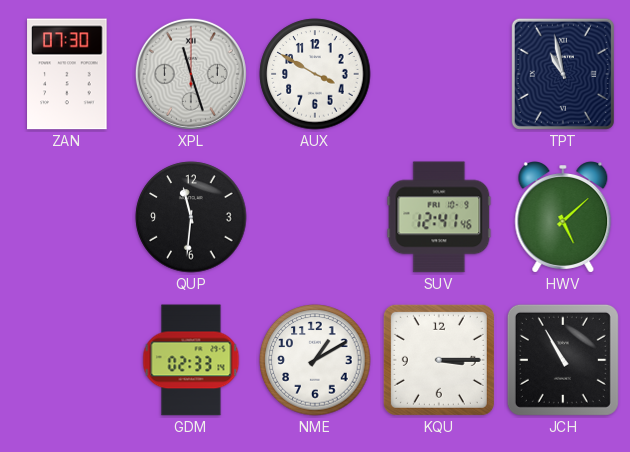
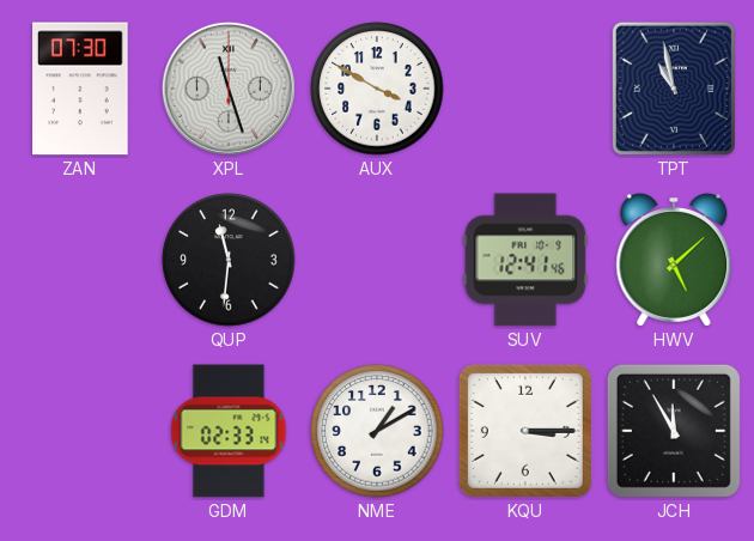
JCH: 10:55 -> 11:55 (674, 431)
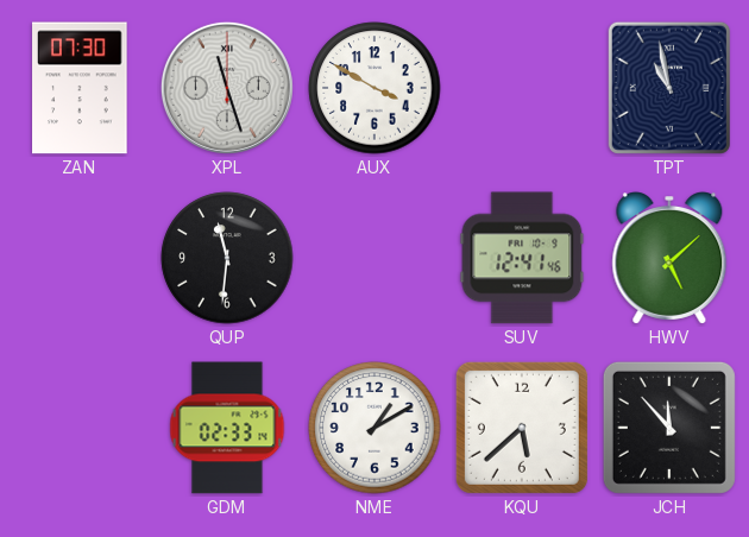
KQU: 3:15 -> 5:38 (522, 428)
JCH: 11:55 -> 11:53 (669, 428)
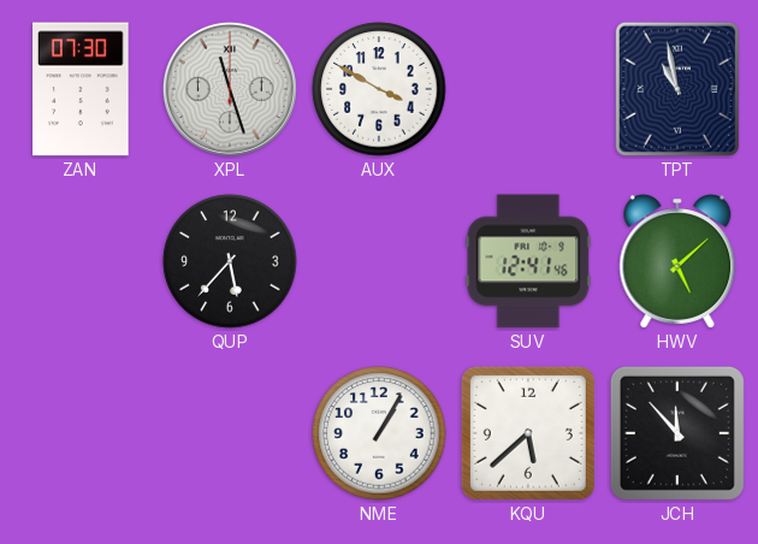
QUP: 11:31 -> 5:37 (230, 261)
GDM: 02:33 -> none (227, 428)
NME: 1:10 -> 1:05 (379, 433)
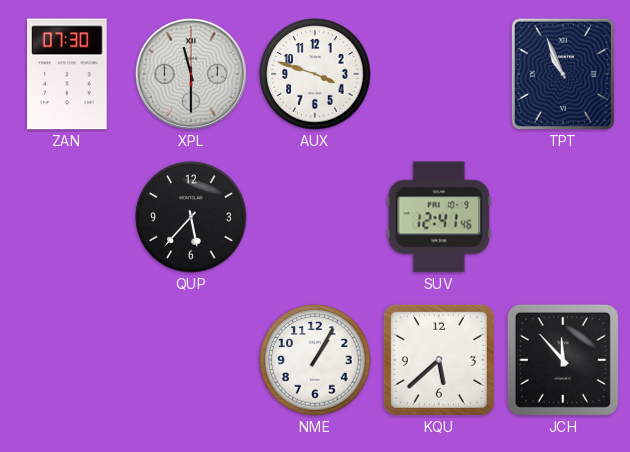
XPL: 11:27 -> 11:30 (191, 74)
AUX: 3:50 -> 3:48 (315, 74)
TPT: 10:58 -> 10:56 (563, 74)
HWV: 5:08 -> none (677, 261)
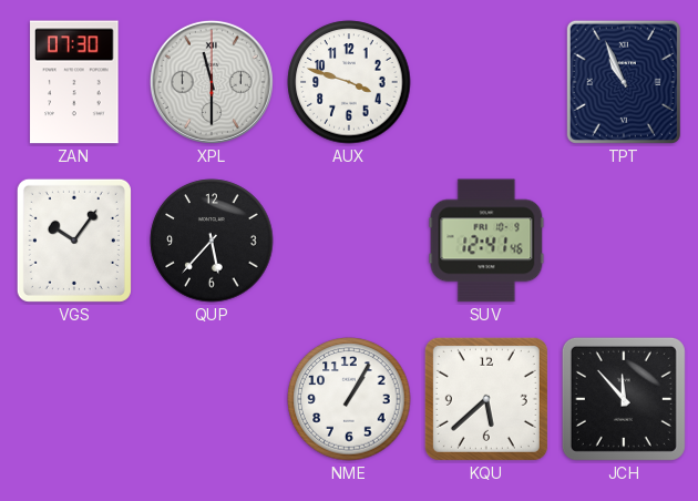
VGS: none -> 10:06 (74, 241)
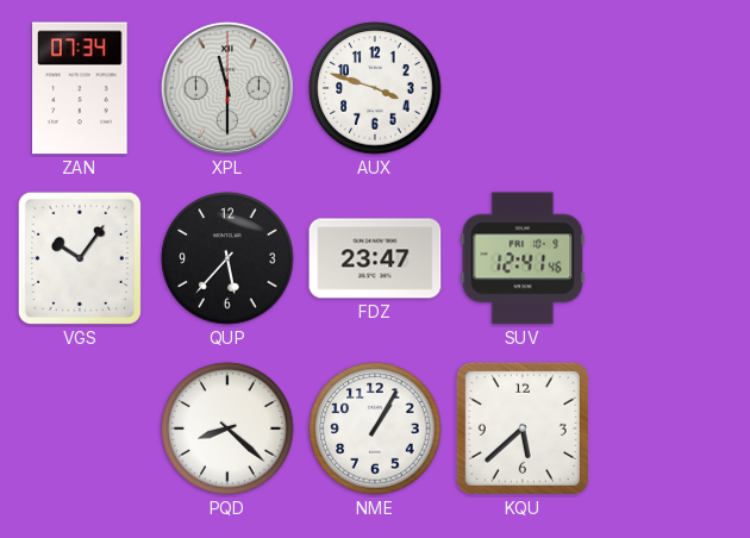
ZAN: 07:30 -> 07:34 (80, 88)
TPT: 10:56 -> none (624, 82)
FDZ: none -> 23:47 (375, 258)
PQD: none -> 8:22 (227, 428)
JCH: 11:53 -> none (624, 399)
